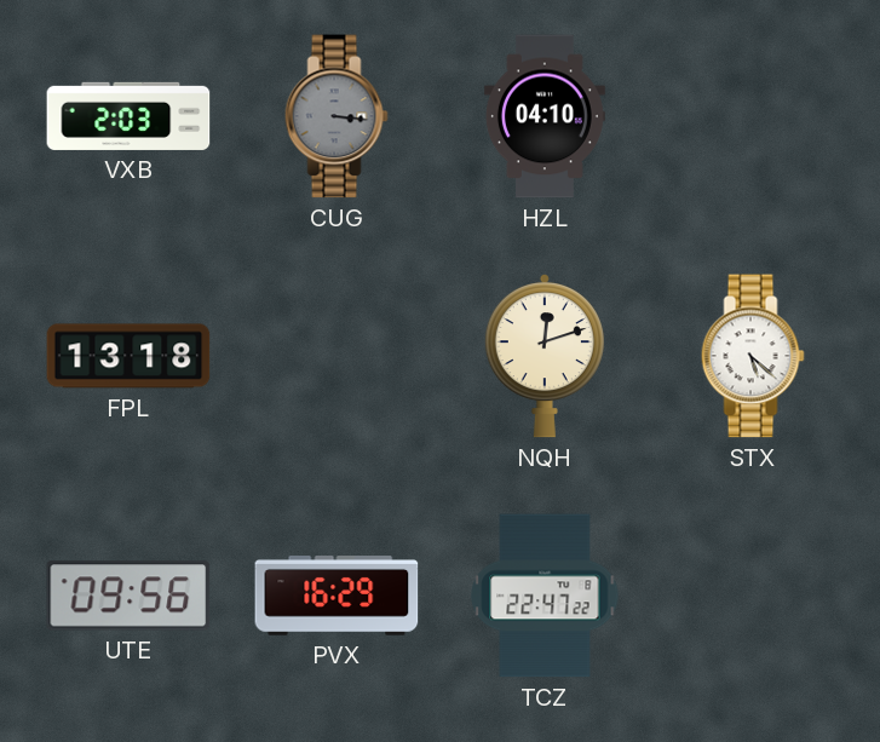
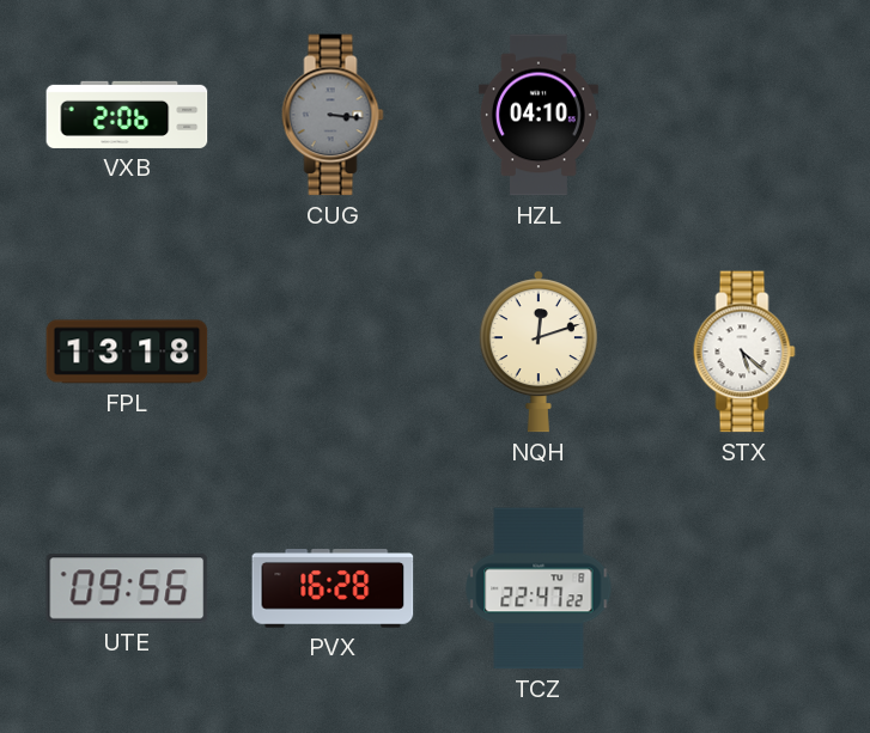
VXB: 2:03 -> 2:06 (127, 115)
PVX: 16:29 -> 16:28 (333, 588)
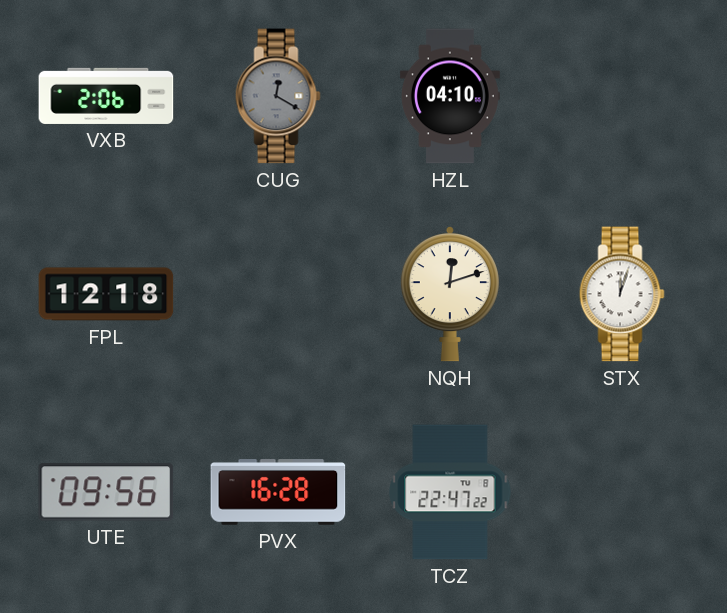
CUG: 3:16 -> 12:20 (278, 96)
FPL: 13:18 -> 12:18 (106, 294)
STX: 5:22 -> 12:03 (622, 294)
